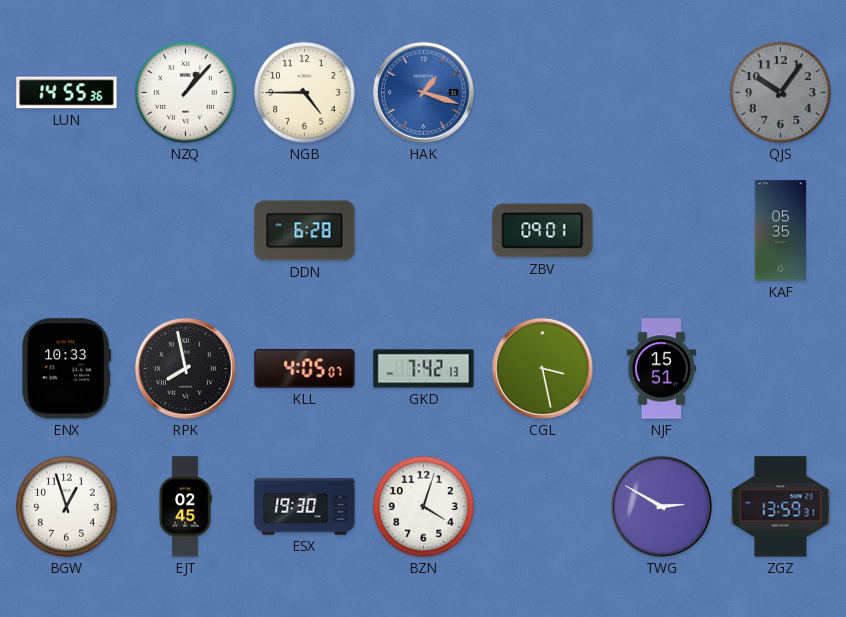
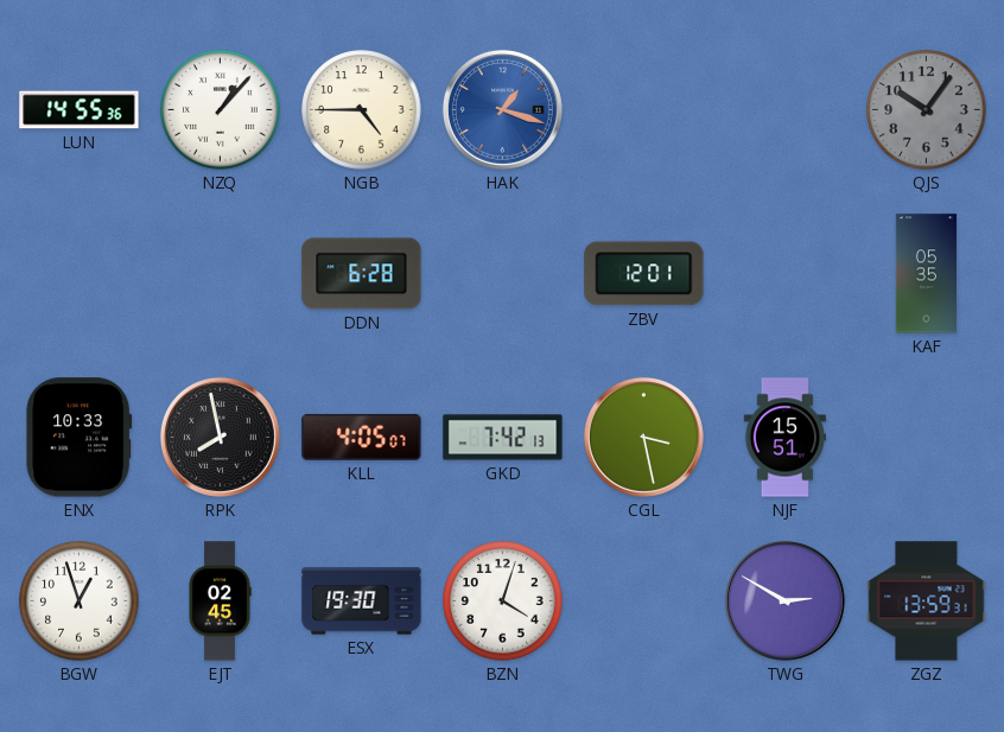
ZBV: 09:01 -> 12:01 (644, 274)
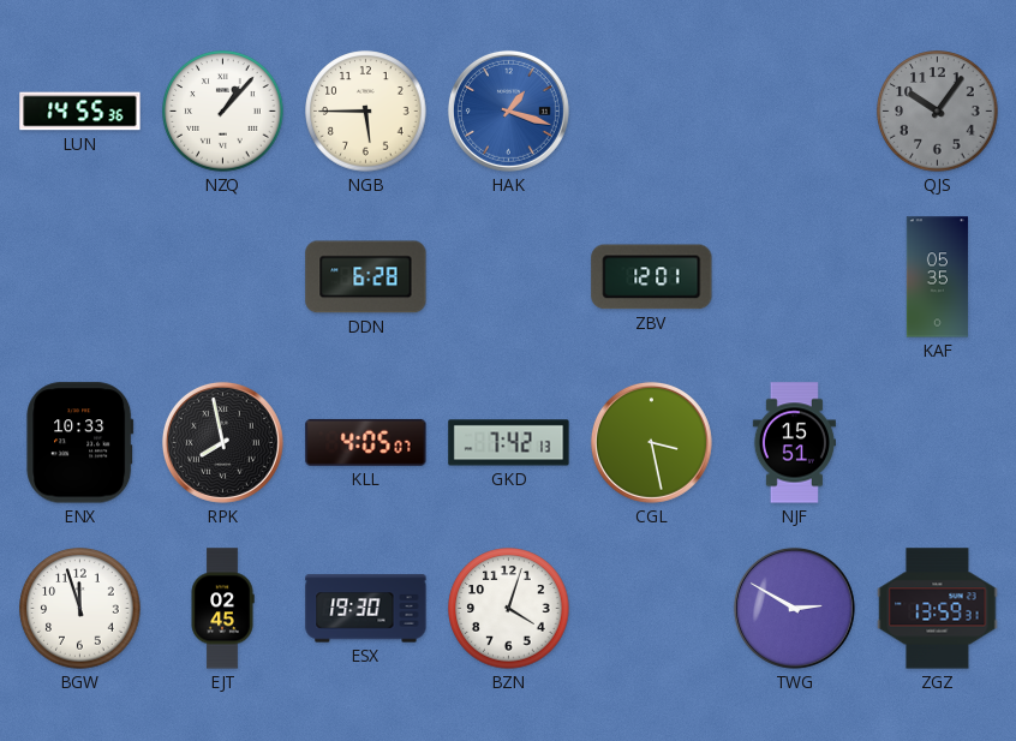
NGB: 4:45 -> 5:45 (366, 112)
BGW: 12:57 -> 11:57 (80, 609)
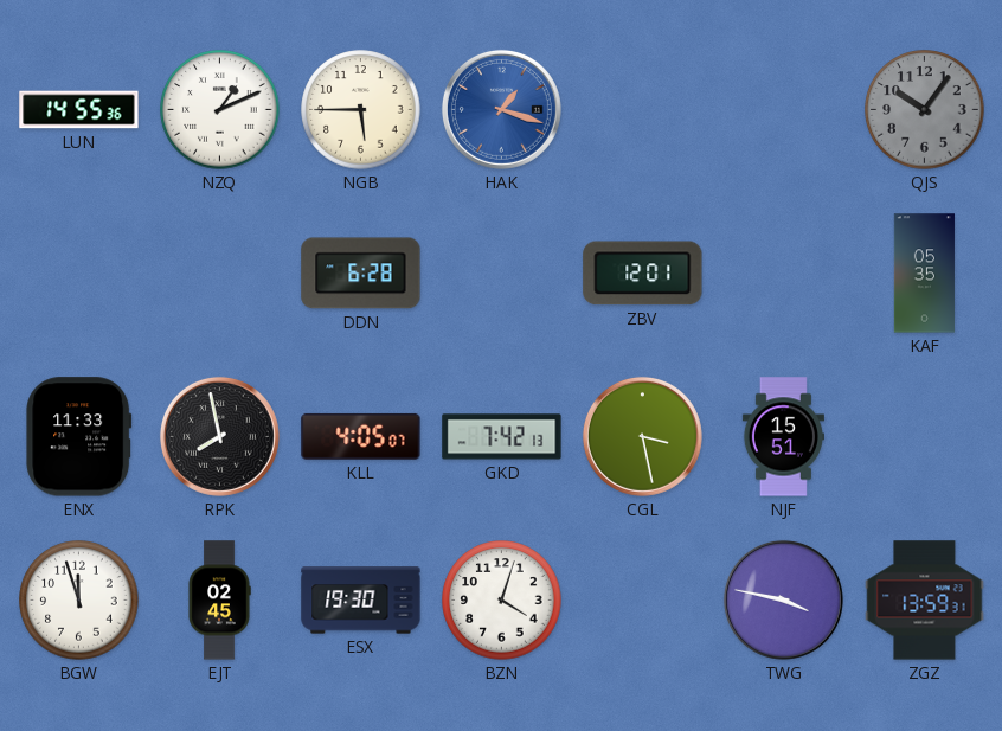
NZQ: 1:07 -> 1:11 (220, 110)
ENX: 10:33 -> 11:33 (79, 437)
TWG: 2:50 -> 3:47 (783, 599)
